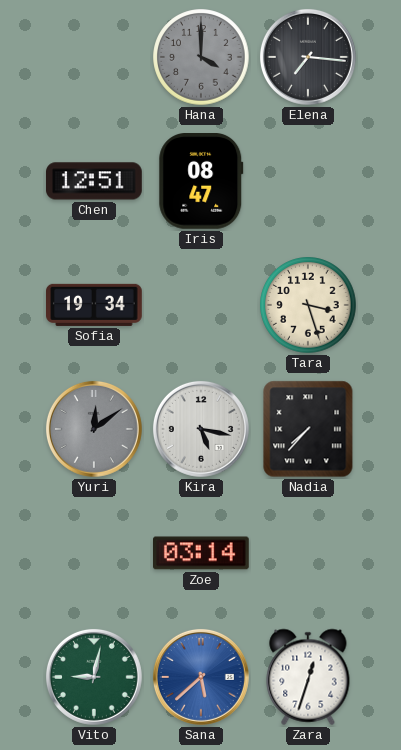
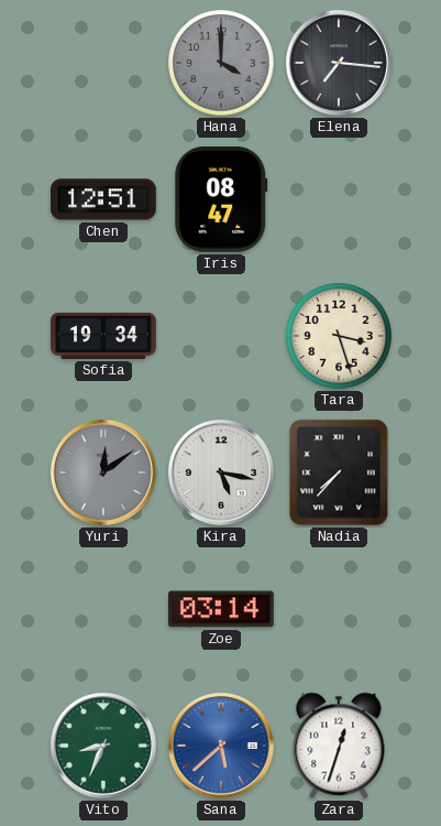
Vito: 9:02 -> 8:34 (103, 746)
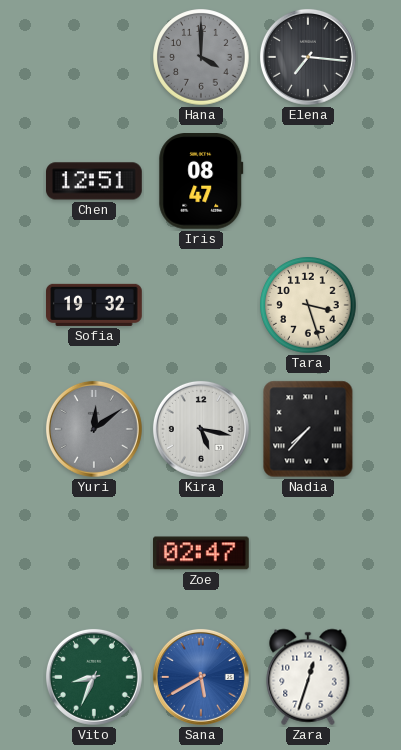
Sofia: 19:34 -> 19:32 (95, 305)
Zoe: 03:14 -> 02:47 (202, 553)
Sana: 5:38 -> 5:40 (201, 677)
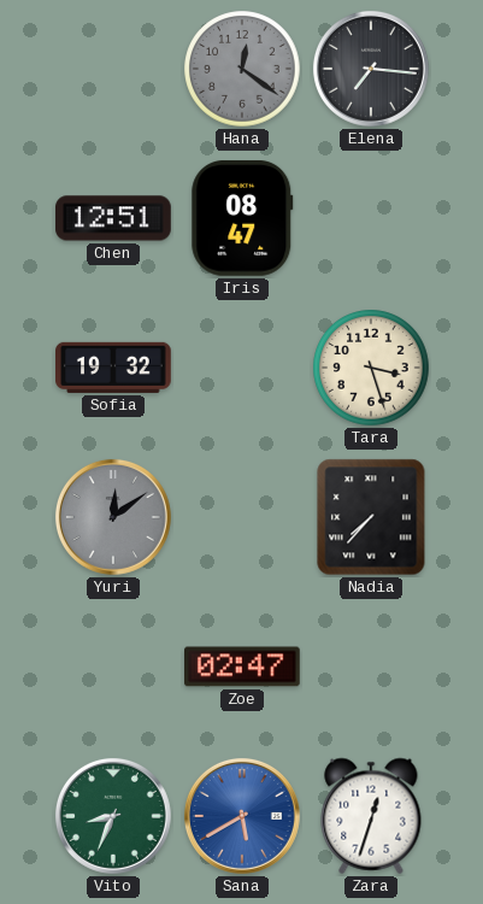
Hana: 4:00 -> 12:21 (242, 69)
Kira: 5:17 -> none (201, 429)
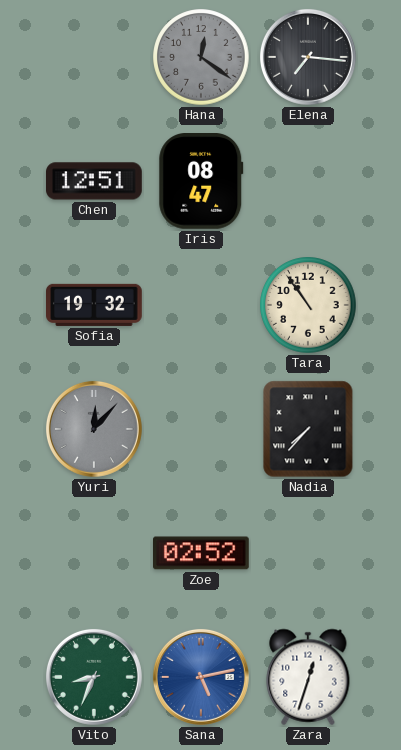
Tara: 3:27 -> 10:54 (308, 305)
Yuri: 12:09 -> 12:07 (94, 429)
Zoe: 02:47 -> 02:52 (202, 553)
Sana: 5:40 -> 5:13 (201, 677)
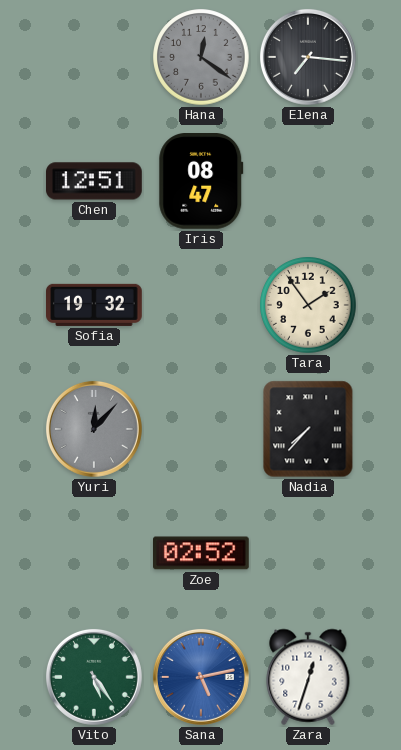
Tara: 10:54 -> 1:54 (308, 305)
Vito: 8:34 -> 5:24 (94, 677)
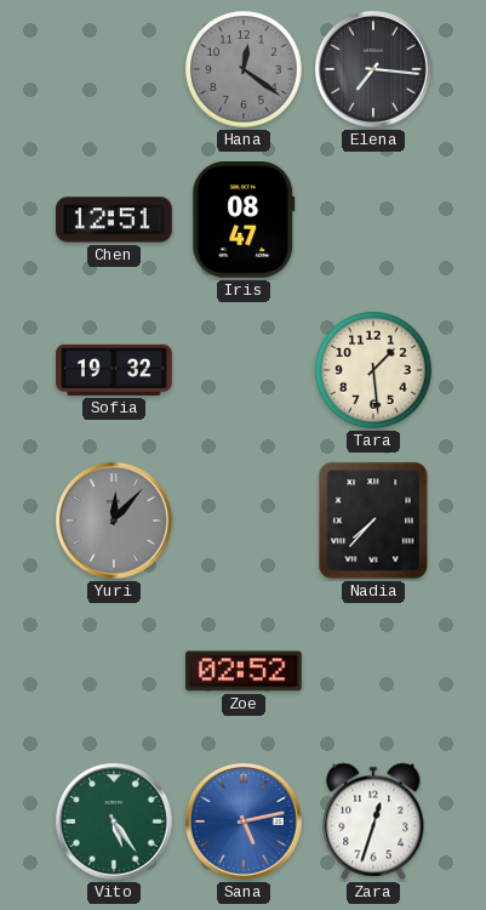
Tara: 1:54 -> 1:29 (373, 370)
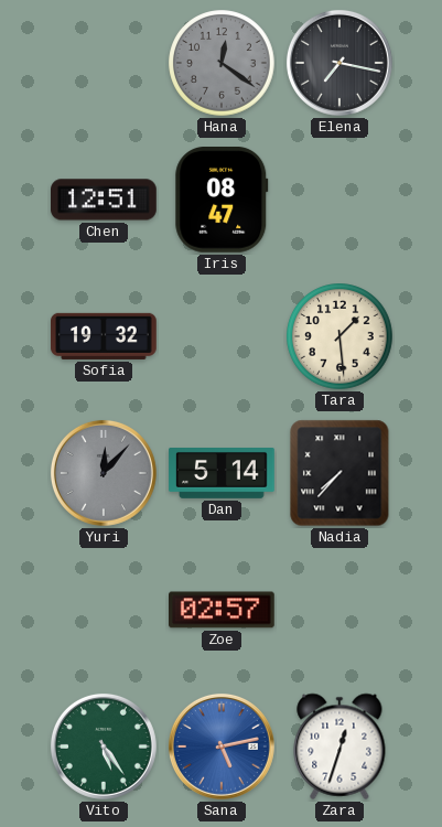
Elena: 7:16 -> 7:17 (339, 63)
Dan: none -> 5:14 (222, 474)
Zoe: 02:52 -> 02:57 (223, 610)
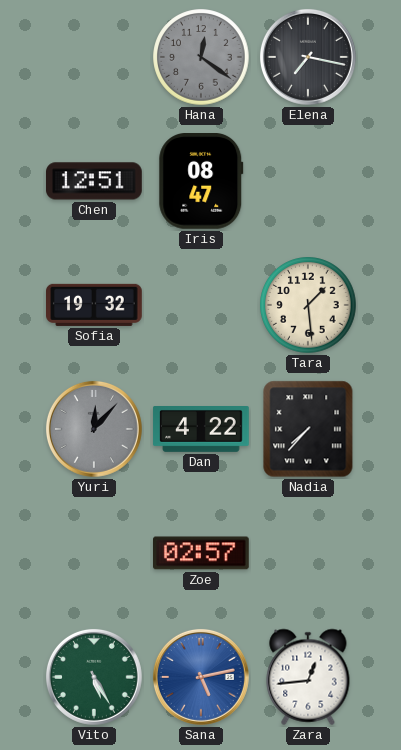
Dan: 5:14 -> 4:22 (201, 430)
Vito: 5:24 -> 5:25 (94, 677)
Zara: 12:33 -> 12:44 (308, 677)
